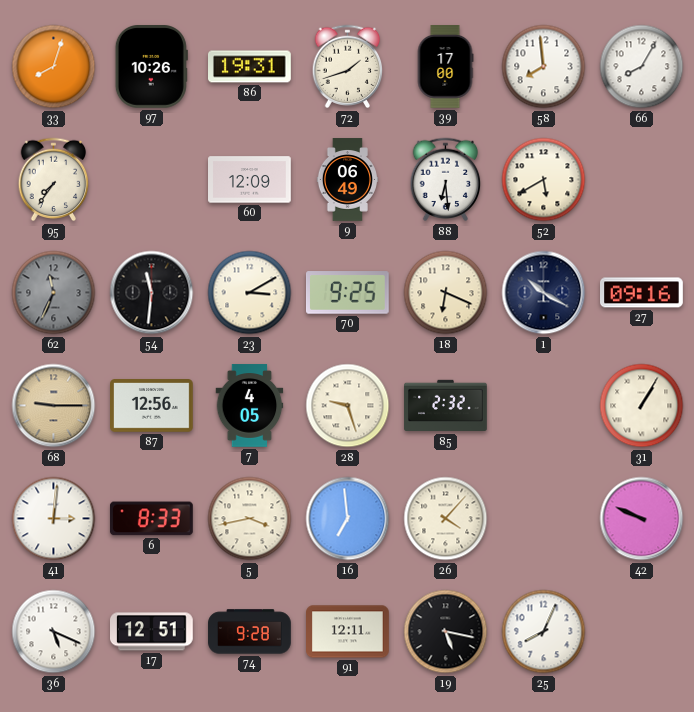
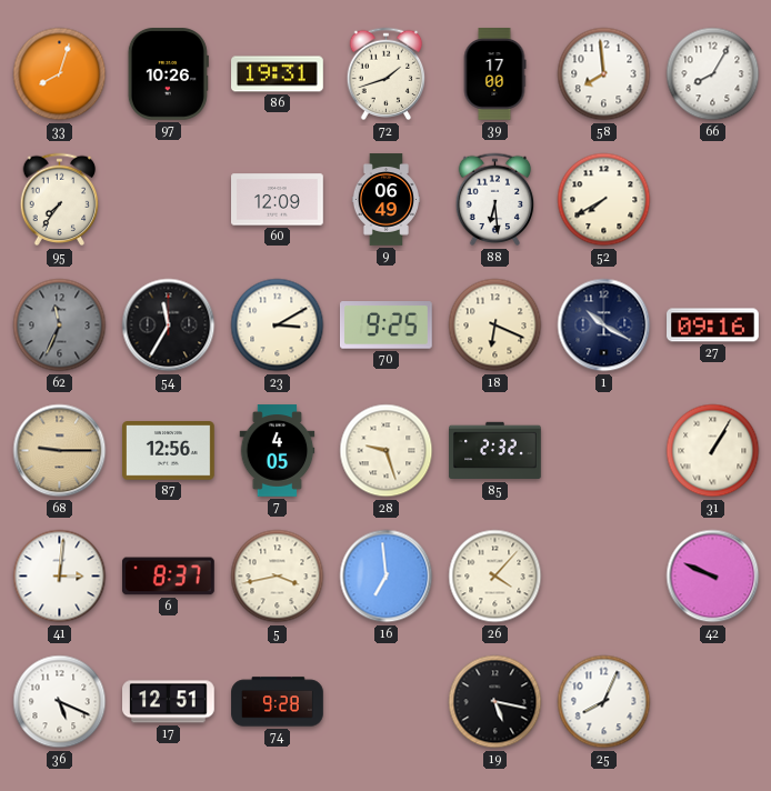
52: 5:40 -> 7:40 (604, 200)
54: 11:31 -> 11:35 (169, 326)
6: 8:33 -> 8:37 (168, 577)
91: 12:11 -> none (348, 632)
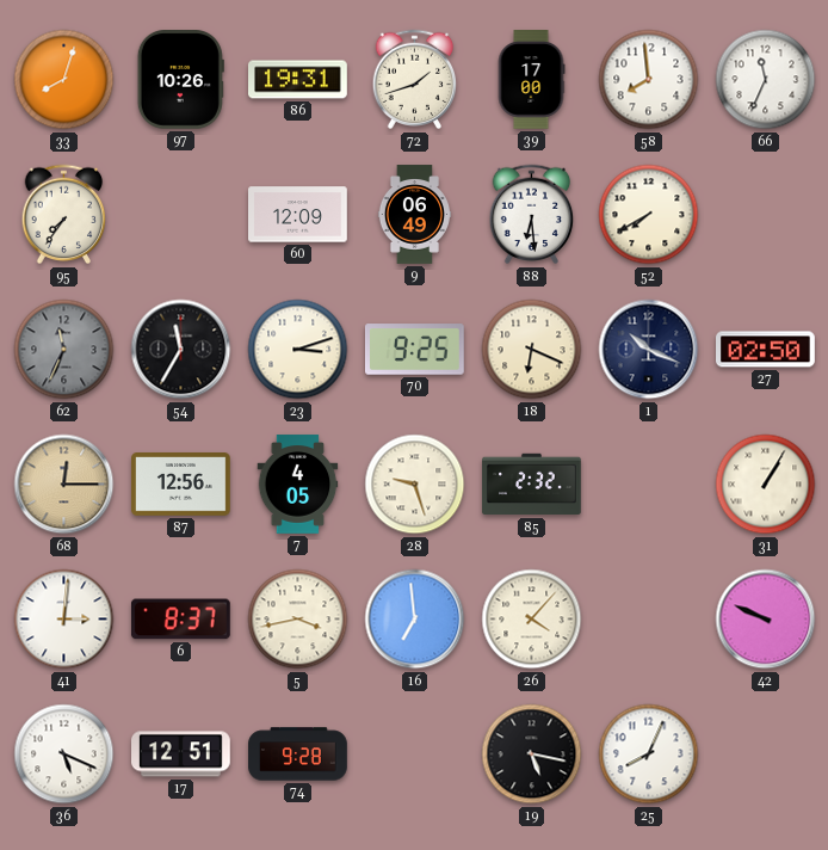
66: 8:05 -> 11:34 (766, 80)
23: 3:10 -> 3:12 (298, 350)
1: 10:20 -> 10:19 (649, 350)
27: 09:16 -> 02:50 (766, 350)
68: 9:15 -> 12:15 (64, 485)
